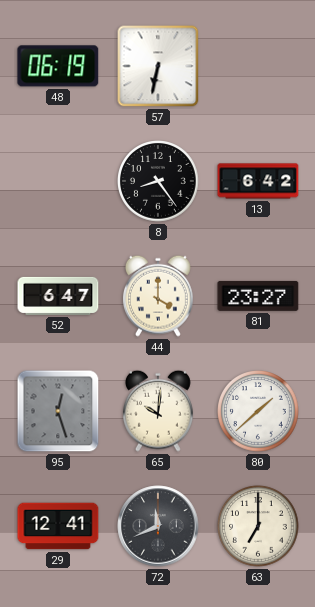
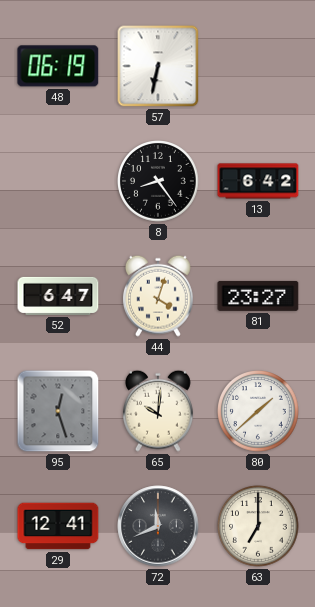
44: 4:00 -> 4:03 (158, 296)
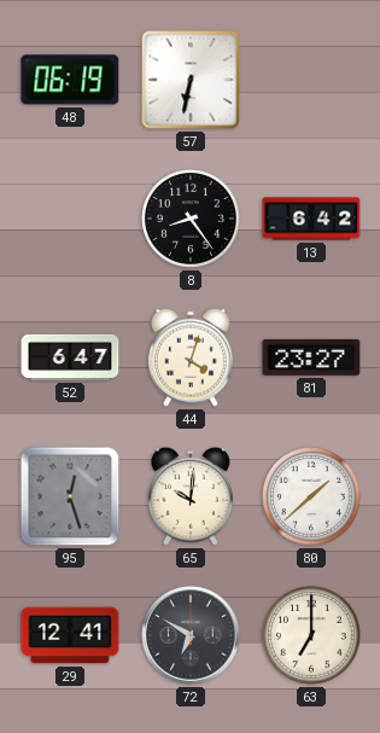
72: 11:41 -> 6:50 (191, 635)
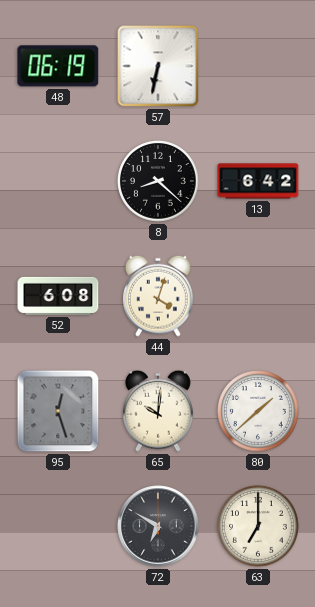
8: 8:24 -> 8:22 (159, 182)
52: 6:47 -> 6:08 (58, 296)
81: 23:27 -> none (311, 357)
29: 12:41 -> none (70, 635)
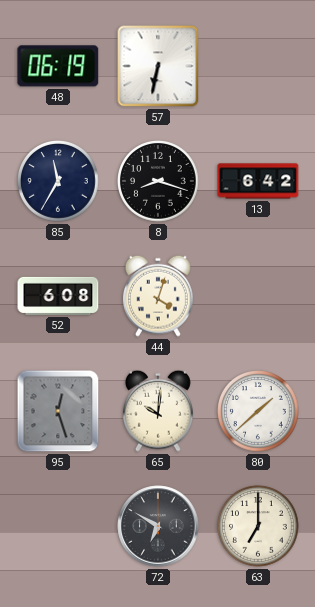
85: none -> 11:35 (59, 182)
8: 8:22 -> 8:18 (159, 182)
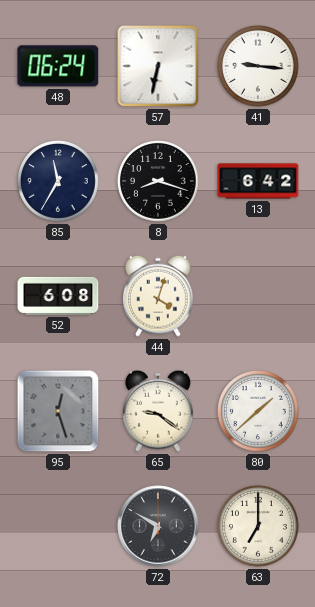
48: 06:19 -> 06:24 (58, 66)
41: none -> 9:16 (259, 67)
65: 10:01 -> 9:21 (158, 411)
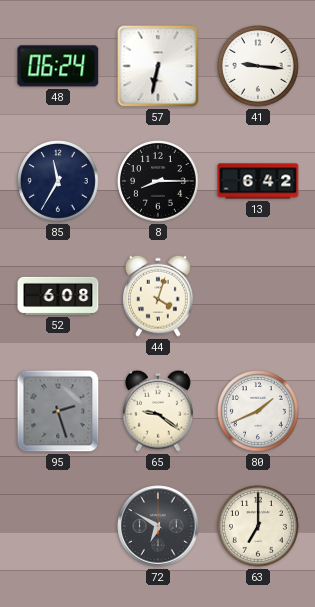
8: 8:18 -> 8:15 (159, 182)
95: 12:27 -> 2:27 (58, 411)
80: 1:38 -> 1:41 (259, 412)
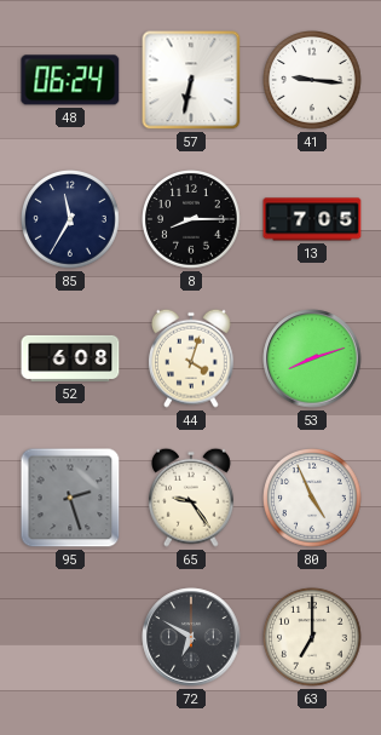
13: 6:42 -> 7:05 (312, 219)
53: none -> 8:12 (312, 358)
65: 9:21 -> 9:24 (191, 498)
80: 1:41 -> 4:56 (313, 499)
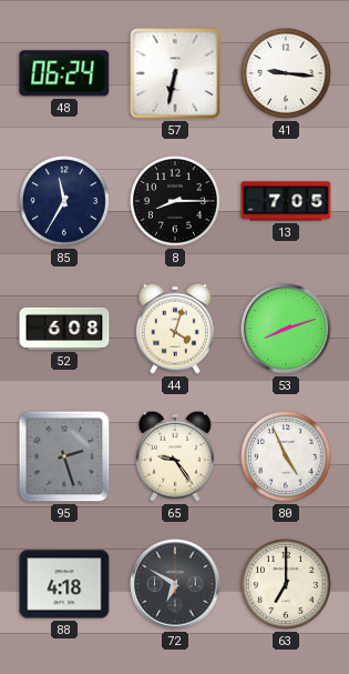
88: none -> 4:18 (64, 584)
